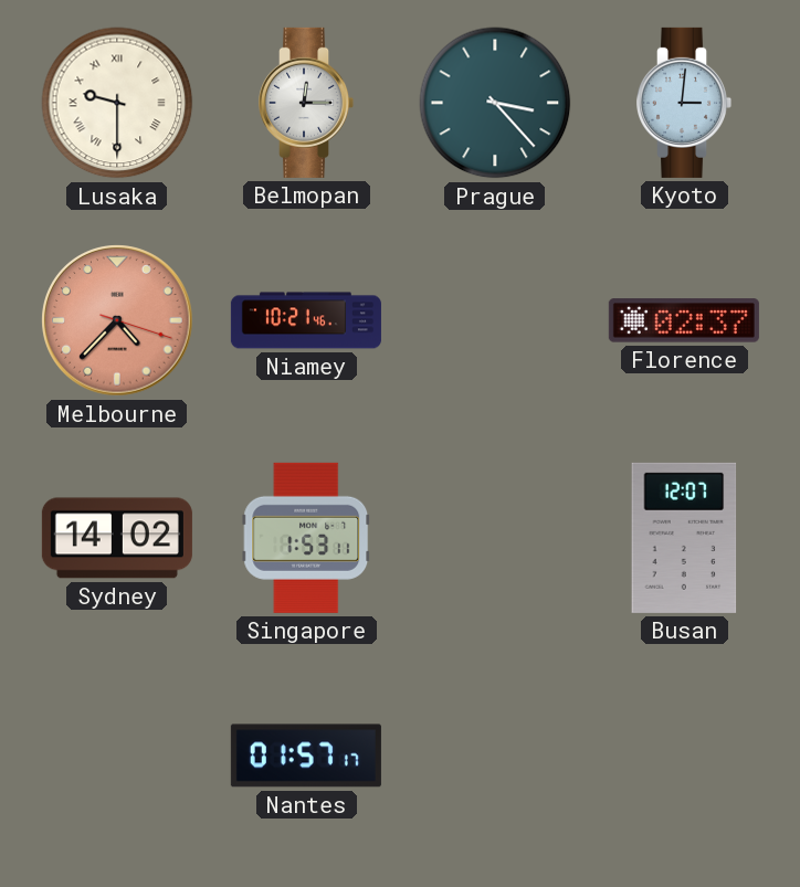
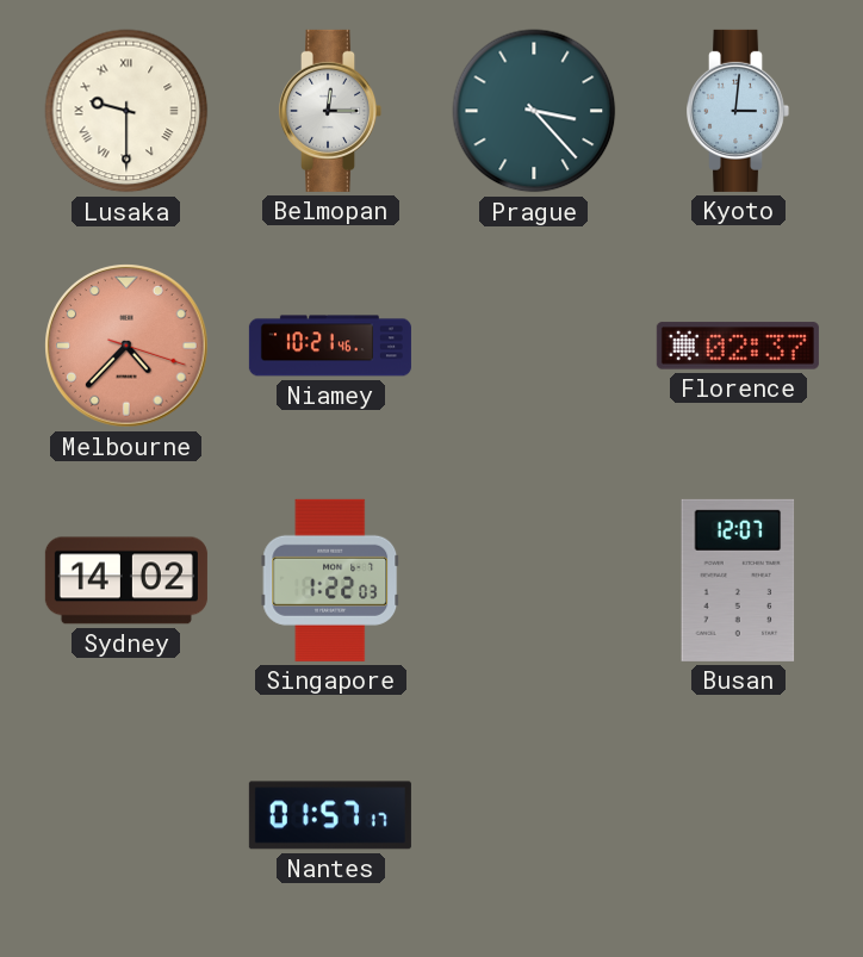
Singapore: 1:53 -> 1:22 (330, 580)
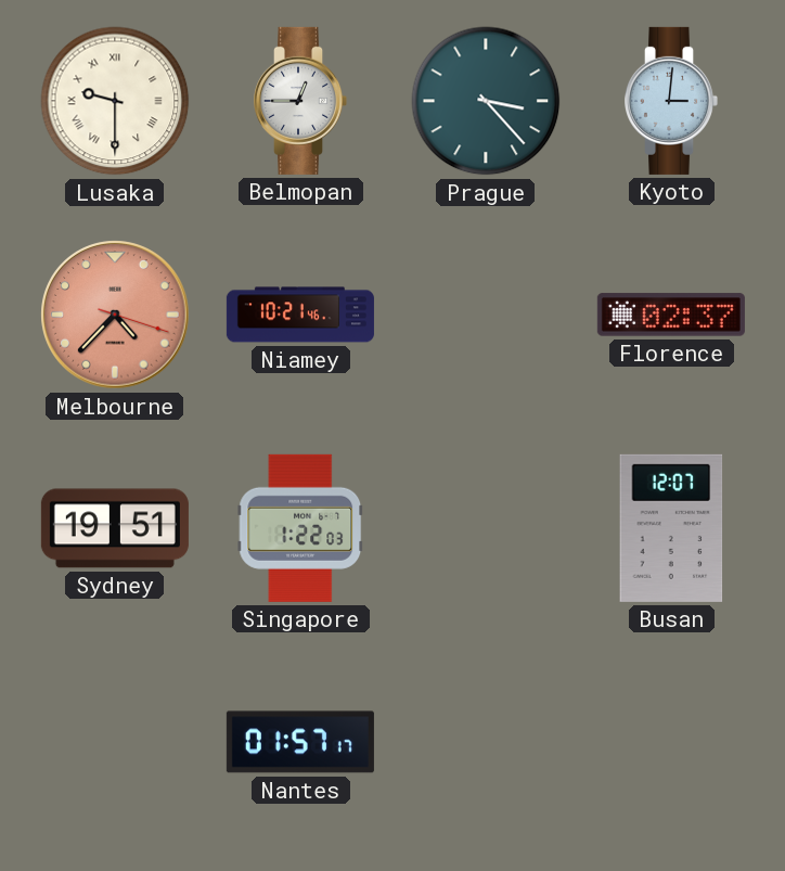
Belmopan: 12:15 -> 12:45 (301, 101)
Sydney: 14:02 -> 19:51 (115, 528)
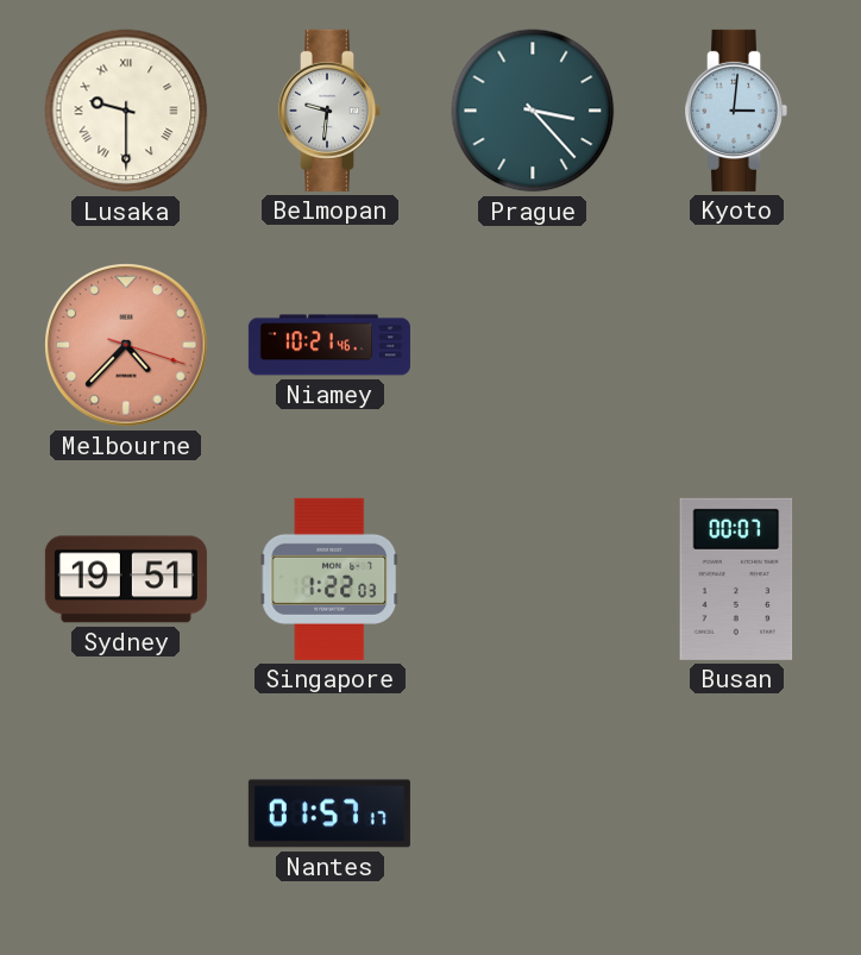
Belmopan: 12:45 -> 9:31 (331, 111)
Florence: 02:37 -> none (671, 315)
Busan: 12:07 -> 00:07 (736, 579)
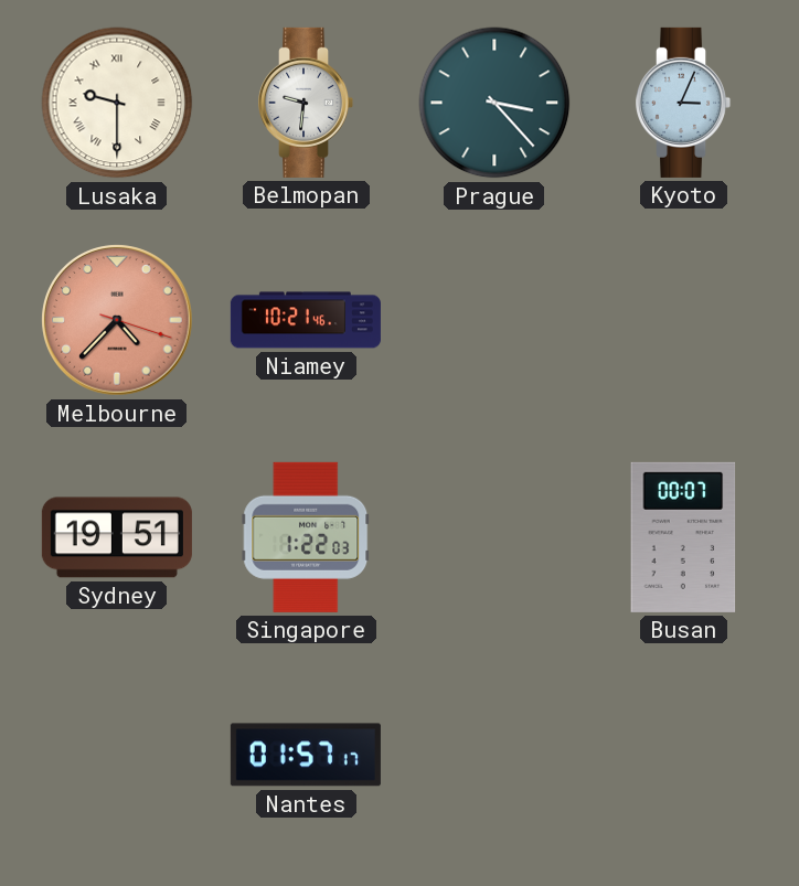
Kyoto: 3:01 -> 3:04 (684, 103)
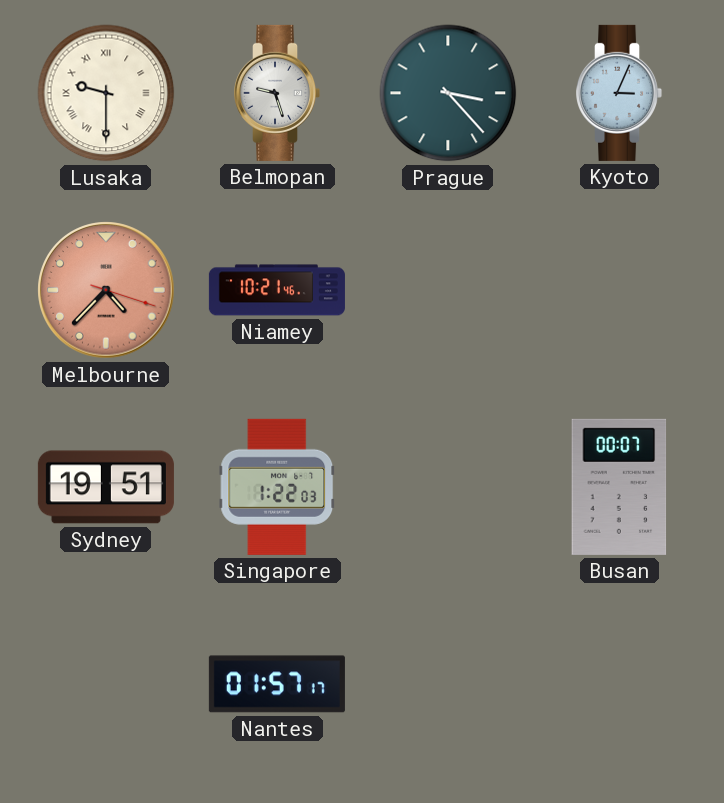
Belmopan: 9:31 -> 9:27 (278, 93)
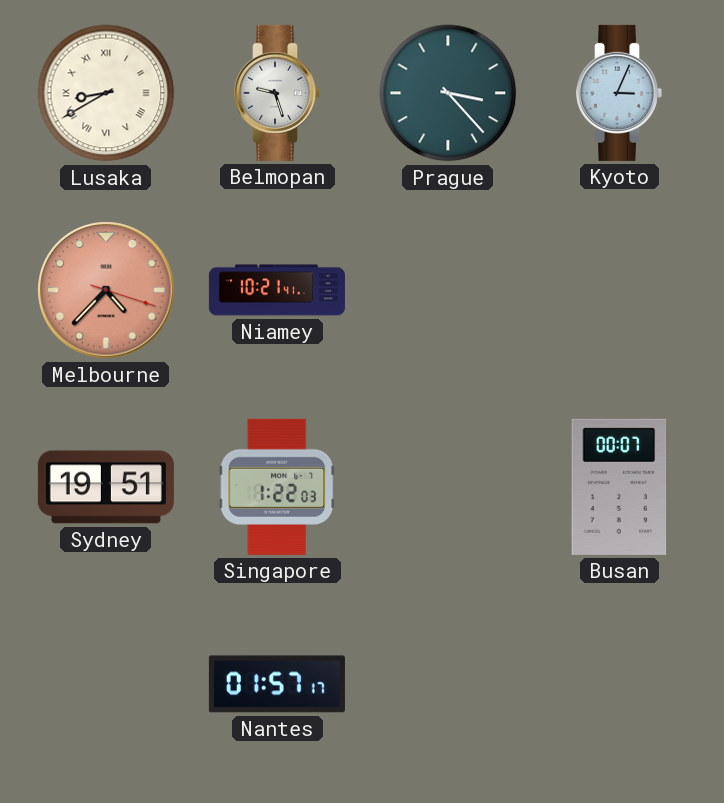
Lusaka: 9:30 -> 8:40 (106, 93)
Niamey: 10:21:46 -> 10:21:41 (277, 290)
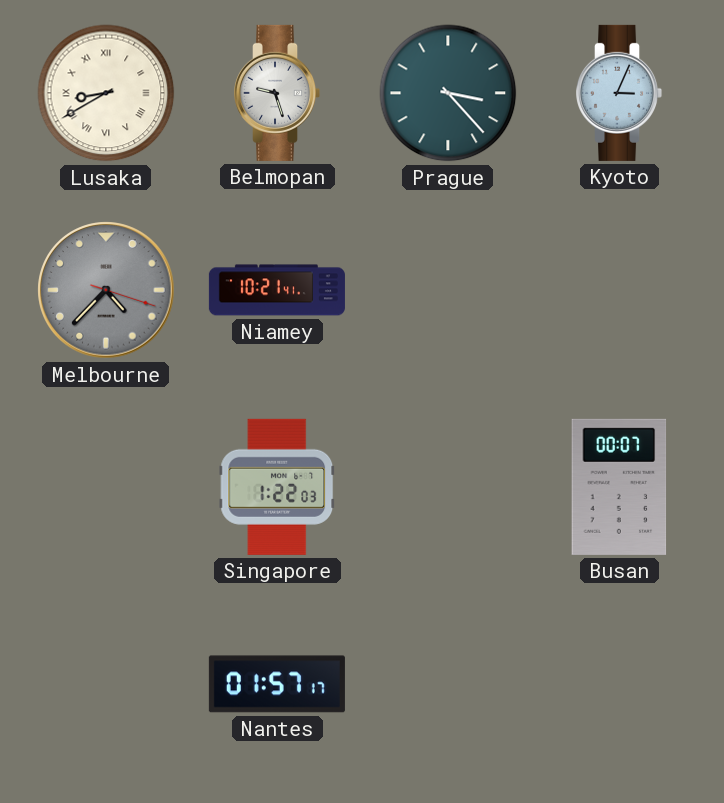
Melbourne dial: salmon -> grey (106, 290)
Sydney: 19:51 -> none (106, 487)
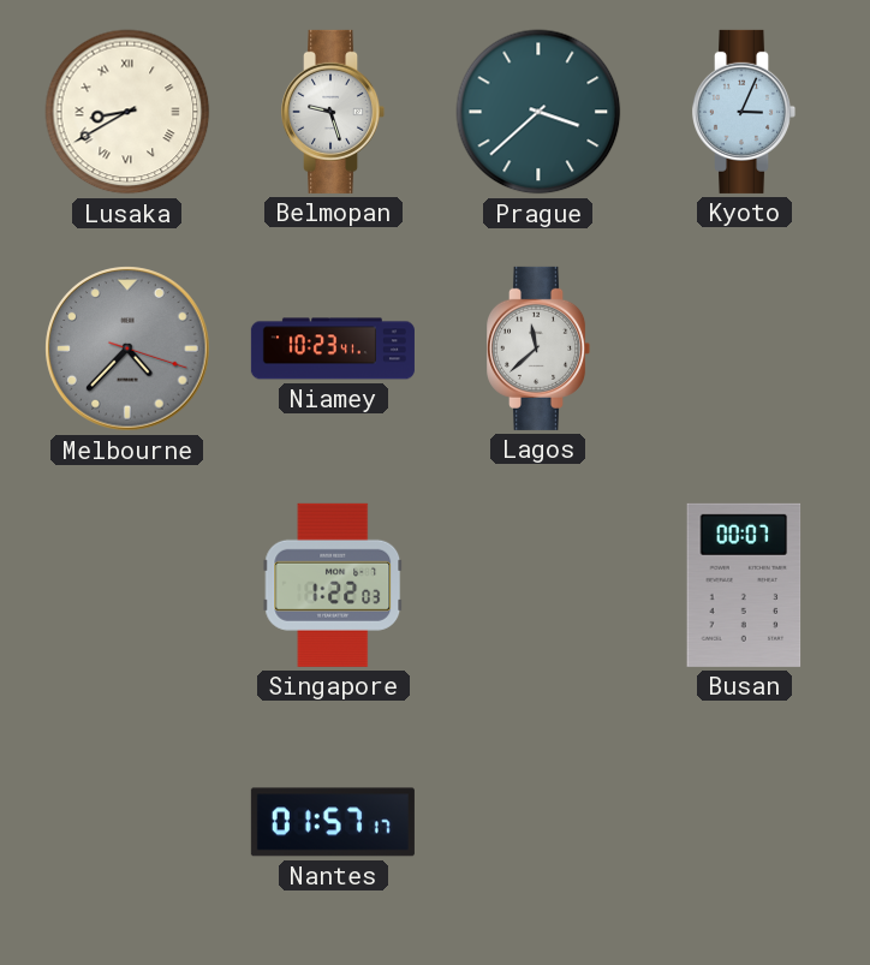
Prague: 3:23 -> 3:38 (538, 112)
Niamey: 10:21 -> 10:23 (333, 349)
Lagos: none -> 11:38 (540, 349)
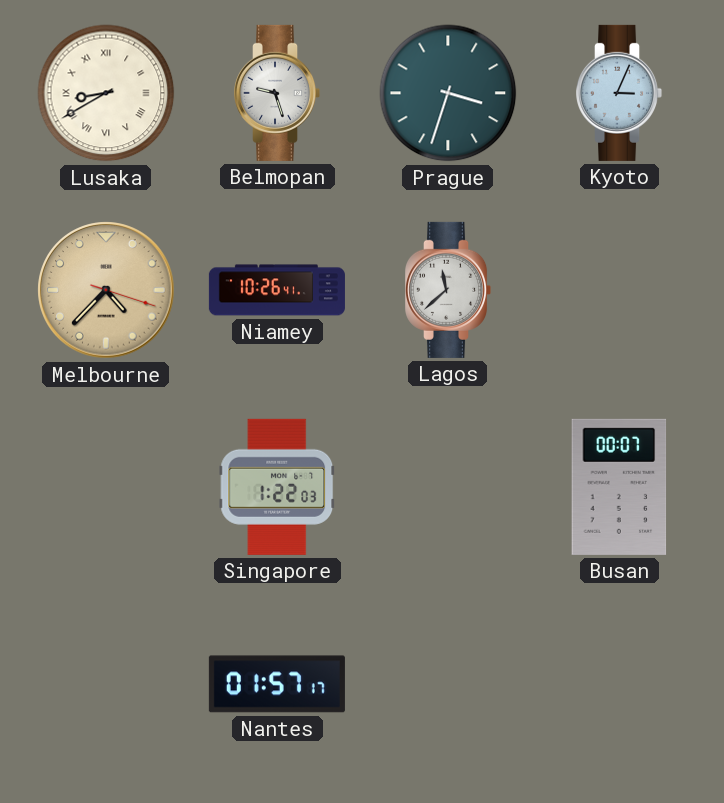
Prague: 3:38 -> 3:33 (448, 93)
Melbourne dial: grey -> champagne (106, 290)
Niamey: 10:23 -> 10:26 (277, 290)
